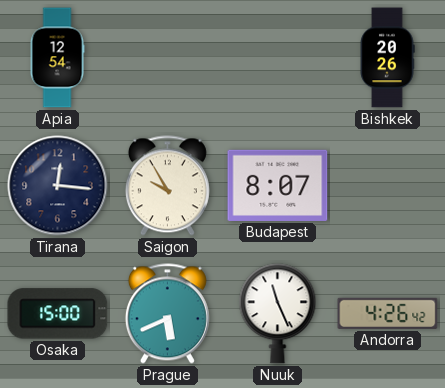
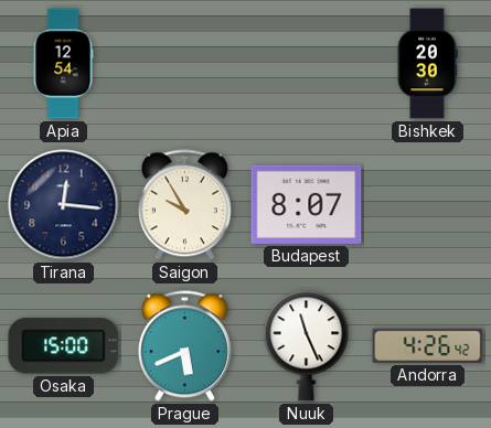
Bishkek: 20:26 -> 20:30 (427, 64)
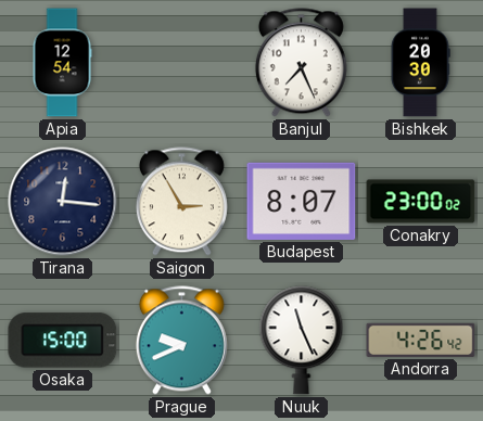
Banjul: none -> 7:26 (301, 63)
Saigon: 9:55 -> 2:55 (181, 202)
Conakry: none -> 23:00 (421, 202)
Prague: 5:41 -> 9:41 (181, 341)
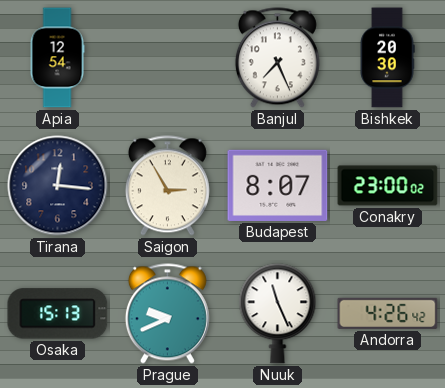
Osaka: 15:00 -> 15:13 (58, 314)
